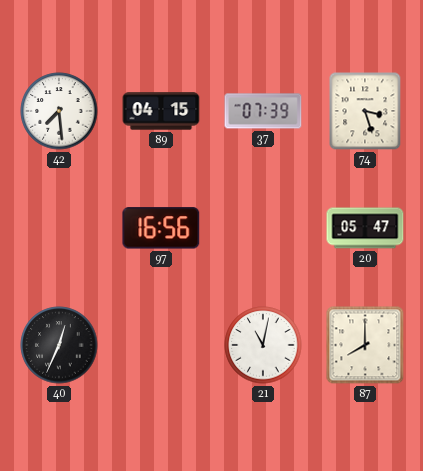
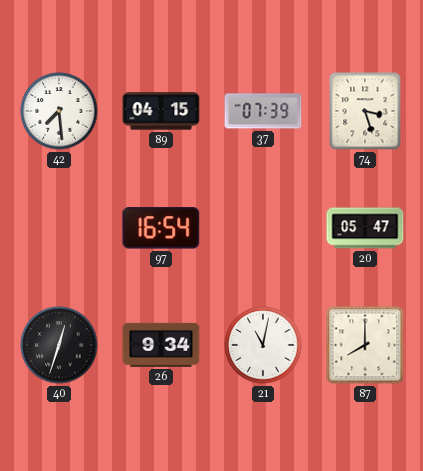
97: 16:56 -> 16:54 (161, 228)
40: 12:34 -> 12:33 (59, 345)
26: none -> 9:34 (161, 345)
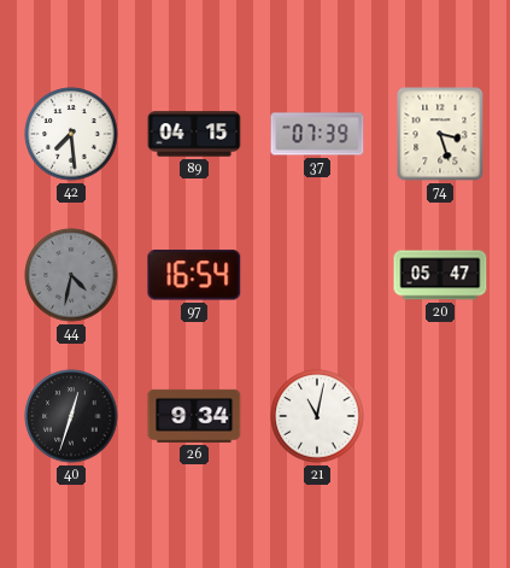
44: none -> 4:32 (71, 275)
87: 8:00 -> none (365, 345)
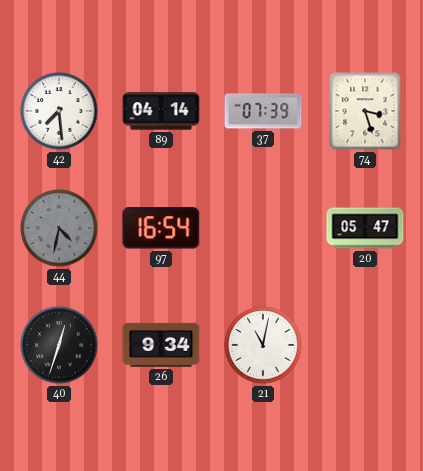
89: 04:15 -> 04:14 (161, 111)
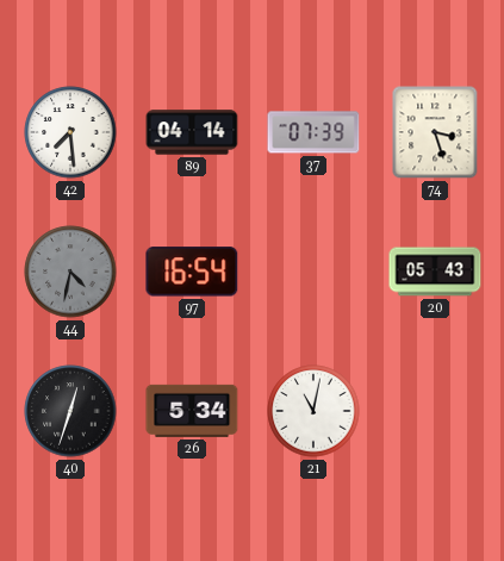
20: 05:47 -> 05:43 (435, 272)
26: 9:34 -> 5:34 (192, 411)
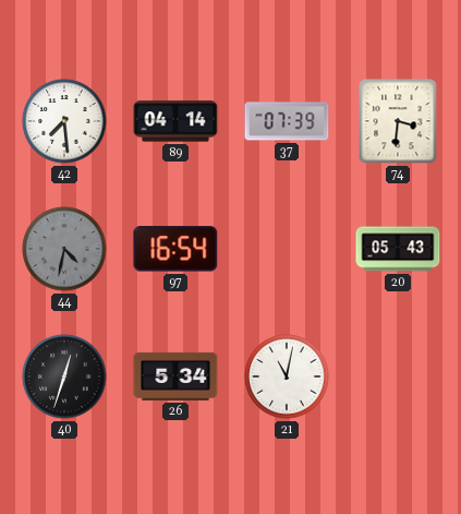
74: 3:27 -> 3:31 (398, 121)
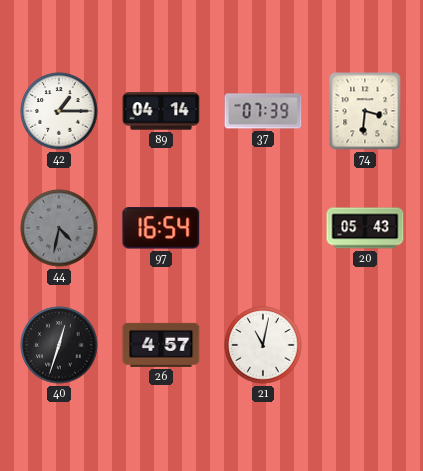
42: 7:29 -> 1:15 (59, 111)
26: 5:34 -> 4:57 (161, 345)
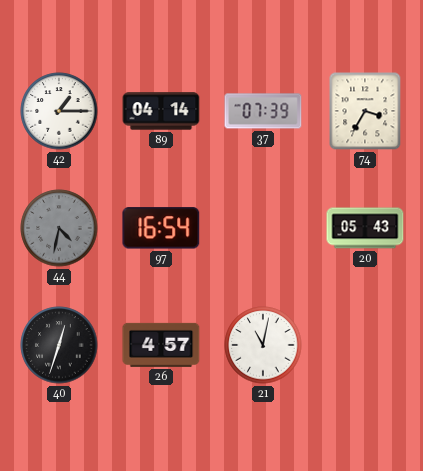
74: 3:31 -> 3:35 (365, 111)
